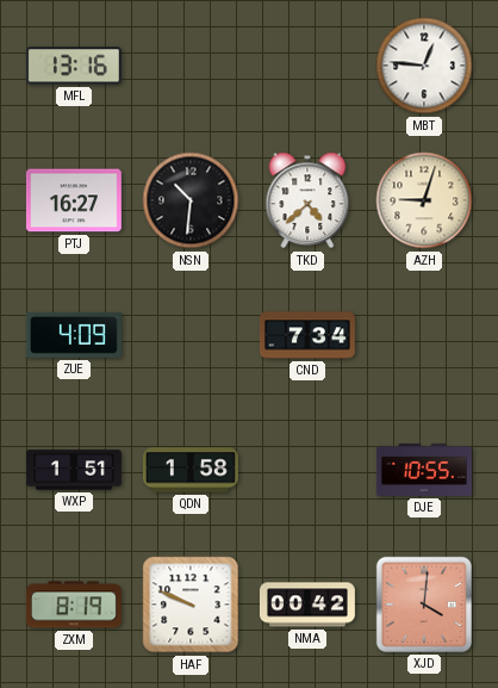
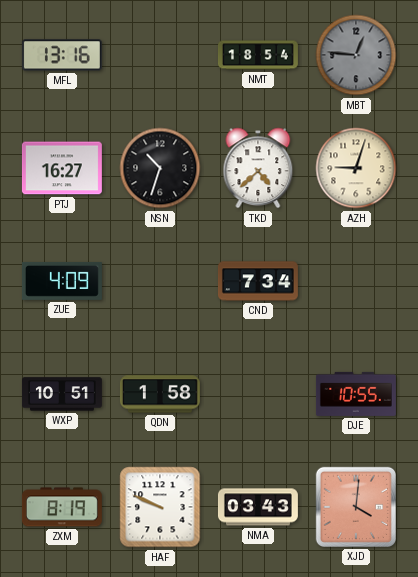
NMT: none -> 18:54 (258, 55)
MBT dial: white -> grey (356, 55)
NSN: 10:31 -> 10:33 (160, 168)
WXP: 1:51 -> 10:51 (62, 394)
NMA: 00:42 -> 03:43 (258, 507)
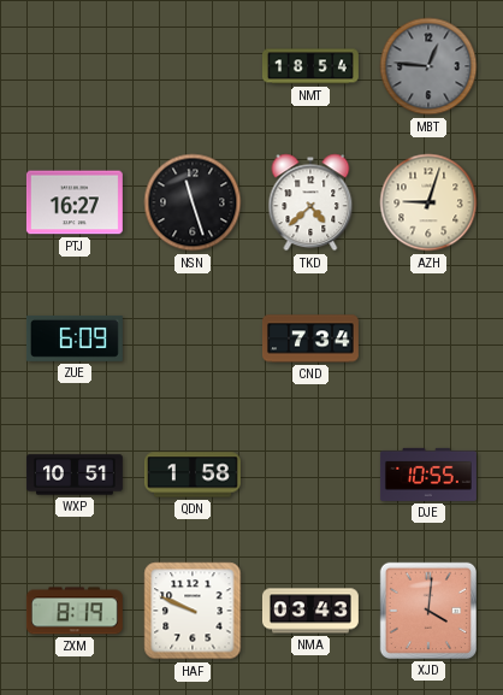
MFL: 13:16 -> none (62, 55)
NSN: 10:33 -> 11:27 (193, 202)
ZUE: 4:09 -> 6:09 (75, 338)
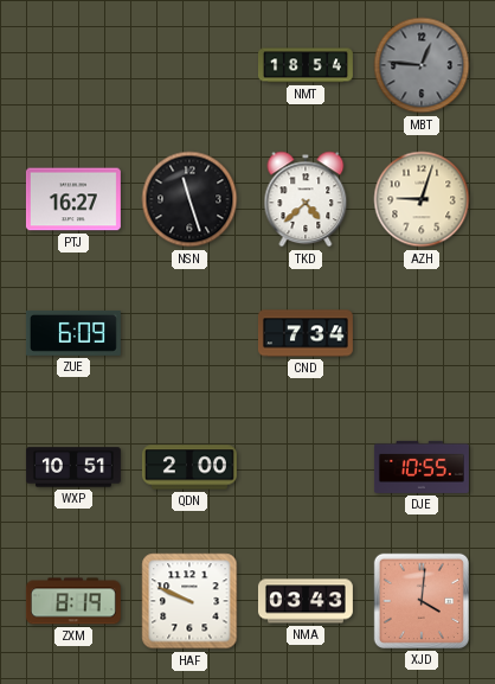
QDN: 1:58 -> 2:00 (189, 467)
